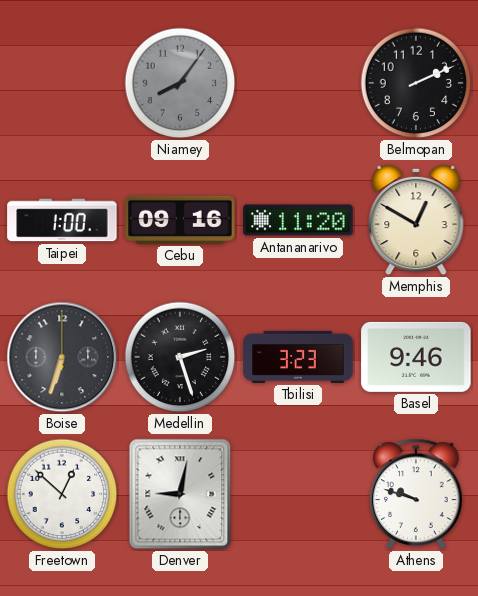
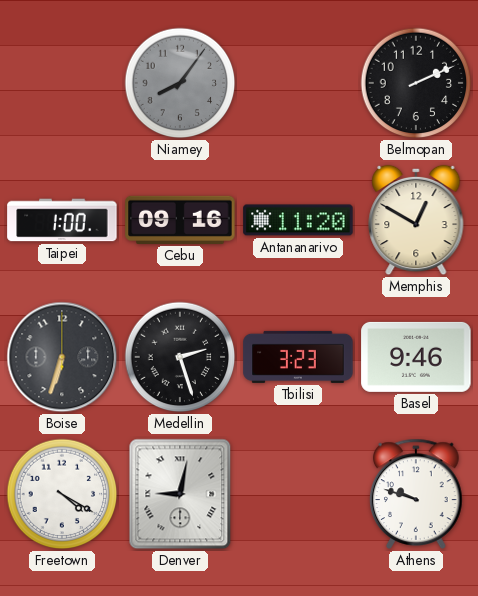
Freetown: 12:52 -> 4:20 (62, 494)
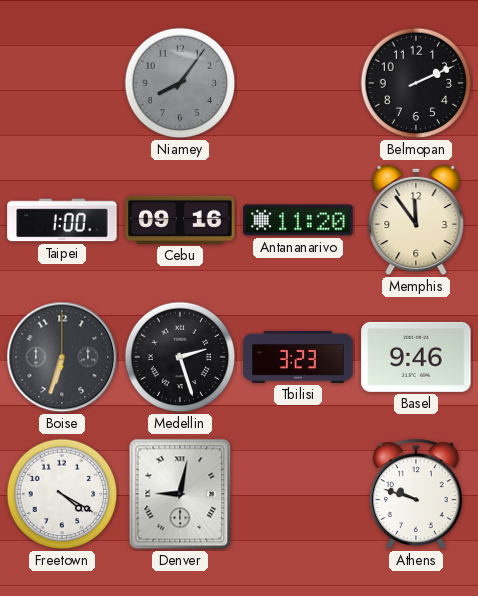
Memphis: 12:50 -> 11:54 (416, 220)
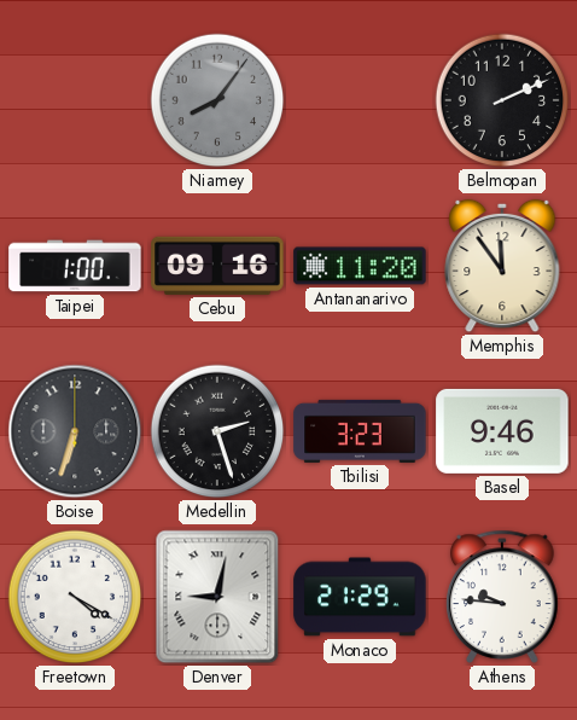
Monaco: none -> 21:29 (360, 597)
Athens: 9:48 -> 9:46 (502, 597)
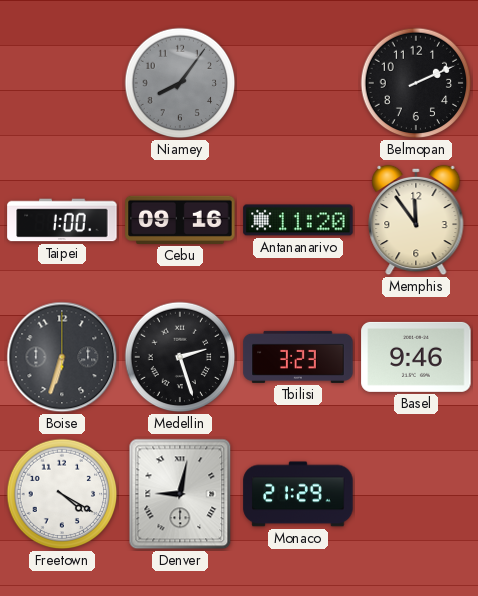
Athens: 9:46 -> none (502, 597)
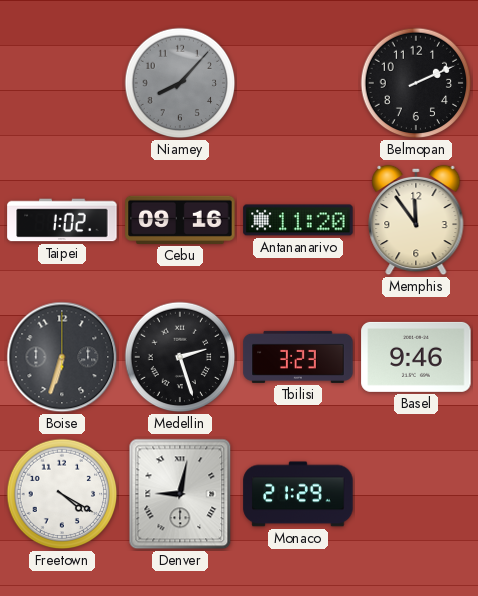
Niamey: 8:06 -> 8:07 (180, 83)
Taipei: 1:00 -> 1:02 (62, 220)
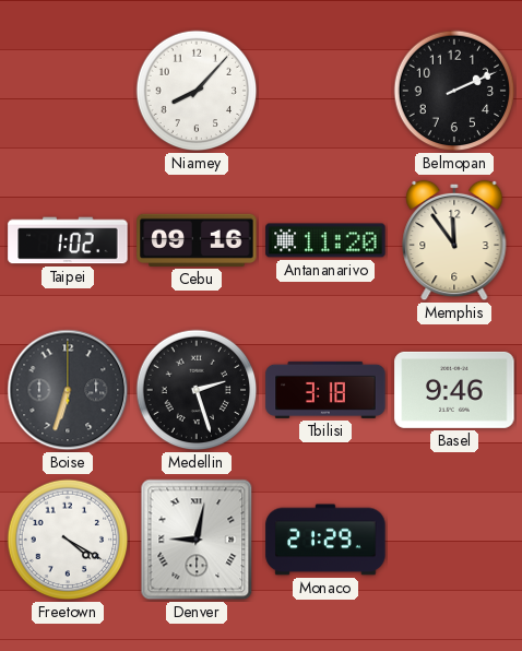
Niamey dial: grey -> white (197, 91)
Tbilisi: 3:23 -> 3:18 (325, 390)
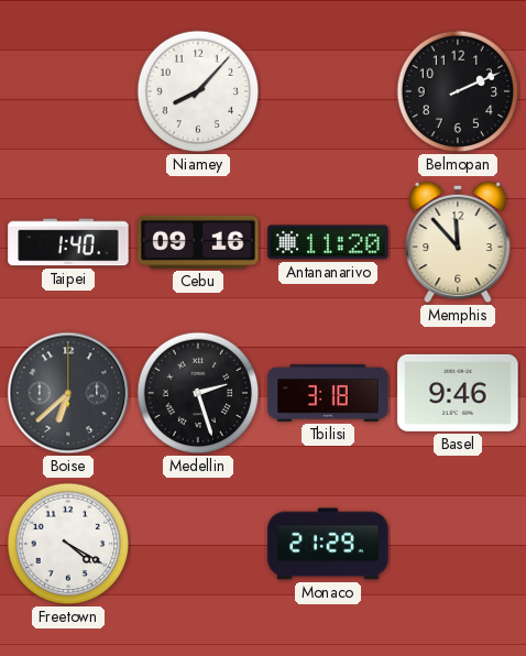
Taipei: 1:02 -> 1:40 (68, 242)
Memphis: 11:54 -> 11:53 (458, 242)
Boise: 6:33 -> 6:38 (68, 393)
Denver: 9:02 -> none (197, 540)
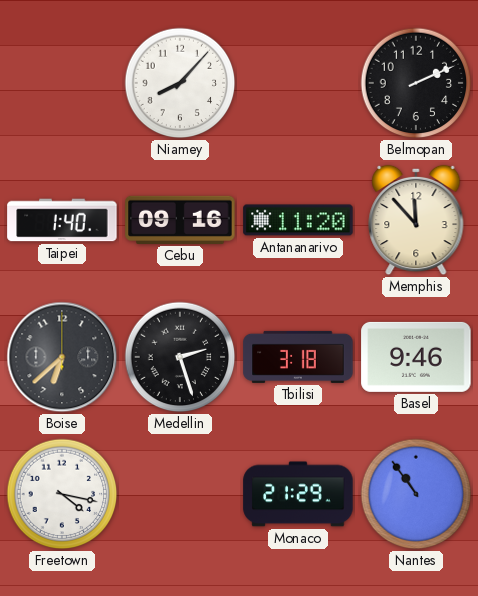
Freetown: 4:20 -> 4:17 (62, 494)
Nantes: none -> 10:54 (416, 494)
